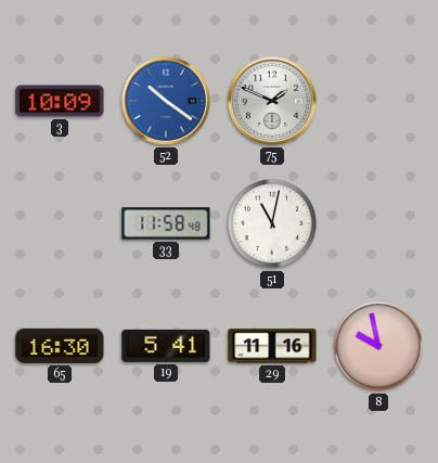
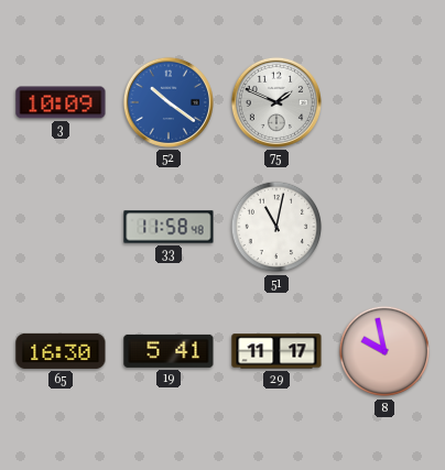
29: 11:16 -> 11:17 (276, 351)
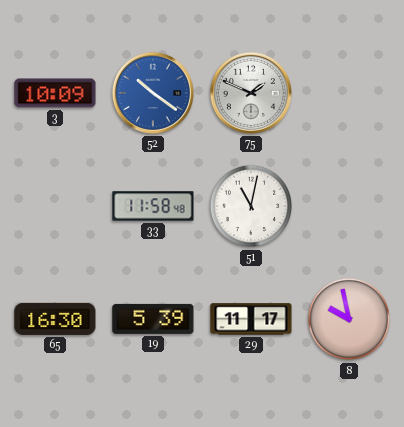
19: 5:41 -> 5:39 (153, 319)
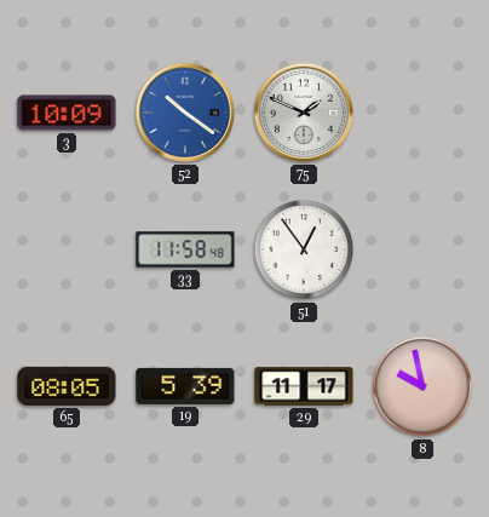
51: 11:02 -> 12:54 (304, 249)
65: 16:30 -> 08:05 (67, 386)
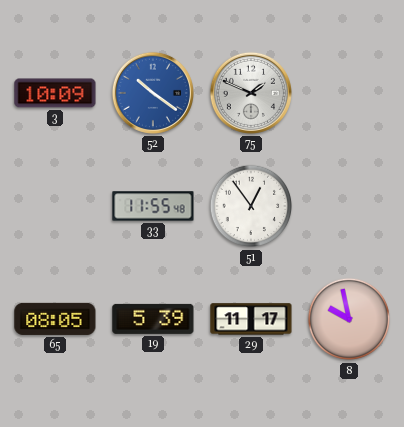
33: 11:58 -> 11:55 (153, 206)
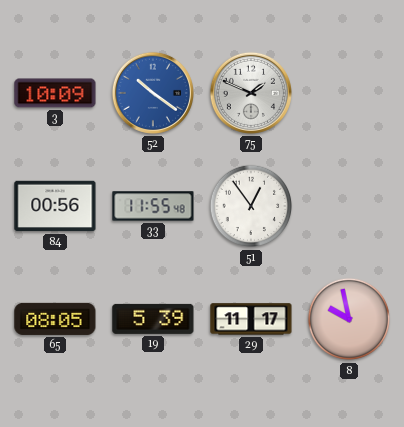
84: none -> 00:56 (55, 206)
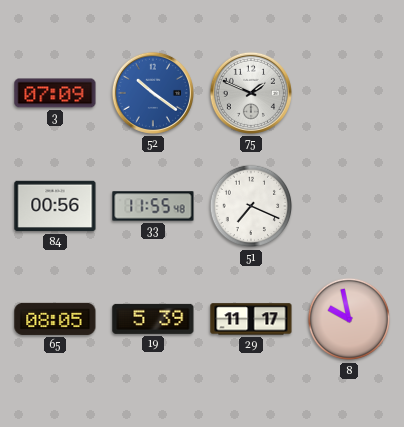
3: 10:09 -> 07:09 (55, 93)
51: 12:54 -> 7:19 (251, 206)
